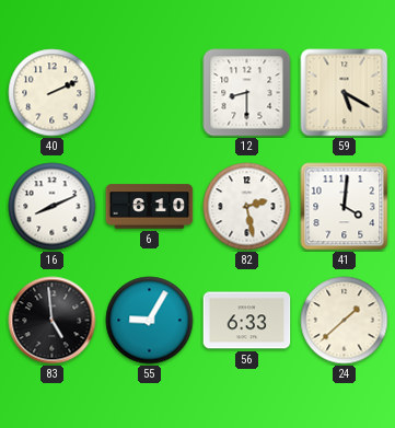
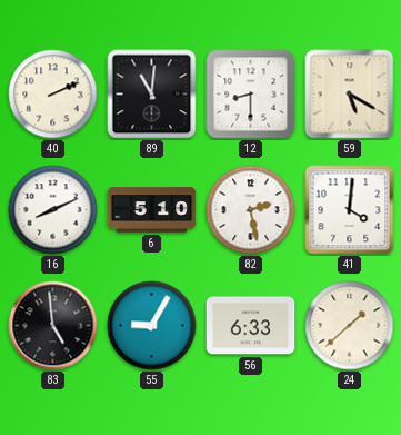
89: none -> 11:01 (152, 95)
6: 6:10 -> 5:10 (152, 210)
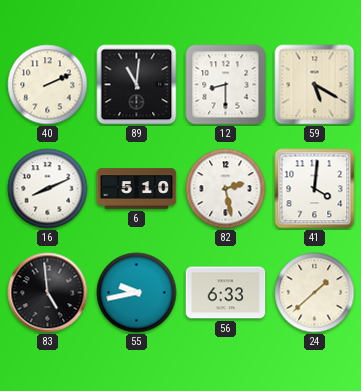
55: 9:05 -> 9:43 (137, 293)
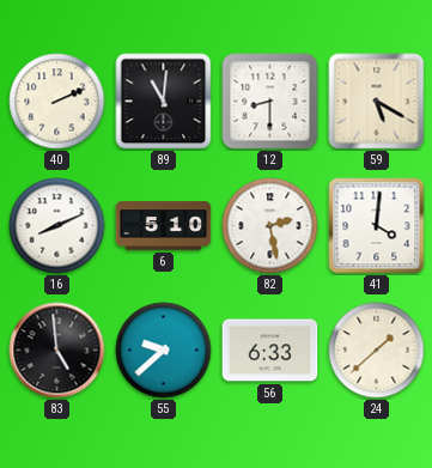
55: 9:43 -> 9:38 (164, 351)
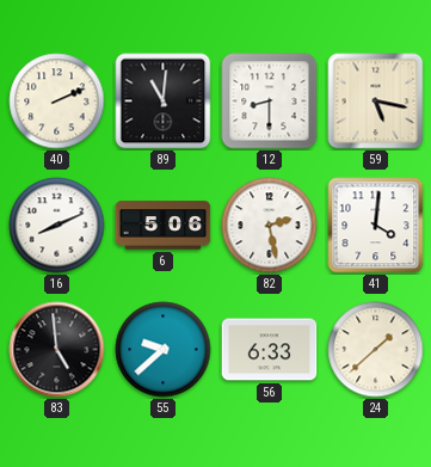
59: 5:20 -> 5:17 (376, 102)
6: 5:10 -> 5:06 (164, 226)
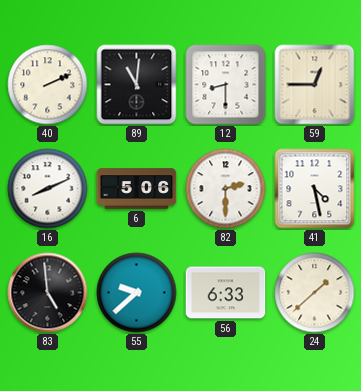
59: 5:17 -> 12:45 (315, 85)
82: 2:28 -> 2:30 (226, 189)
41: 4:01 -> 4:28 (315, 189)
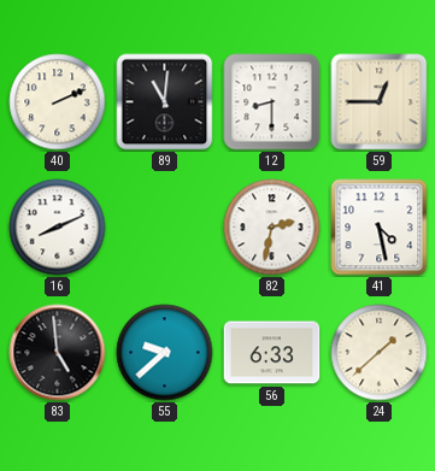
6: 5:06 -> none (137, 189)
82: 2:30 -> 2:32 (272, 228)
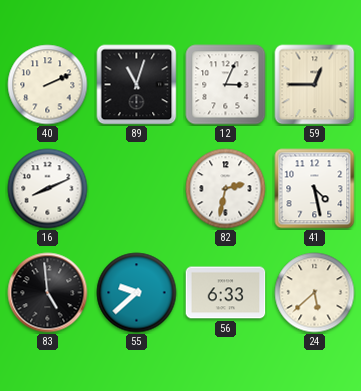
89: 11:01 -> 11:03 (137, 85)
12: 8:30 -> 3:04 (226, 85)
24: 1:38 -> 5:38 (315, 293)
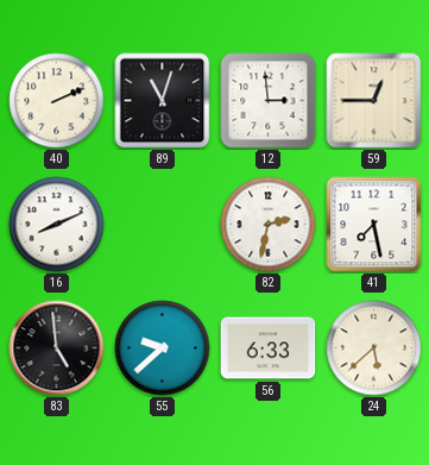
12: 3:04 -> 2:59 (269, 101)
41: 4:28 -> 7:28 (374, 225)
